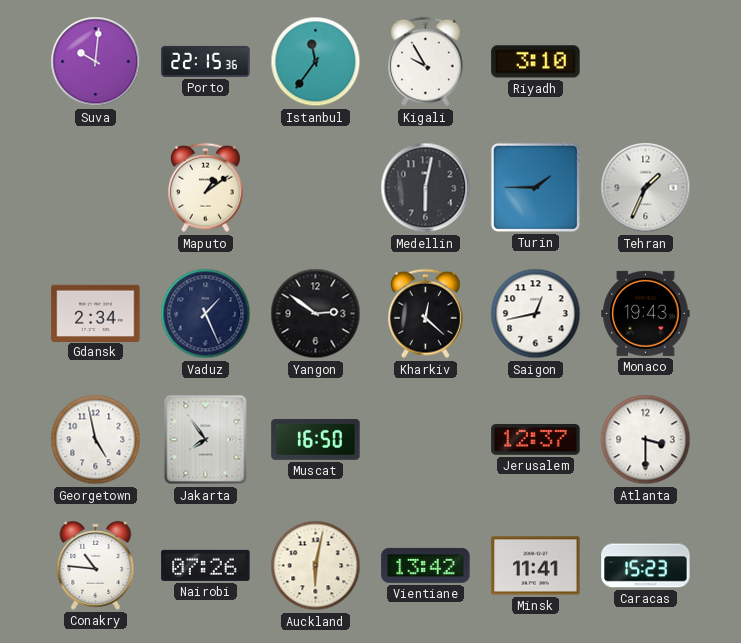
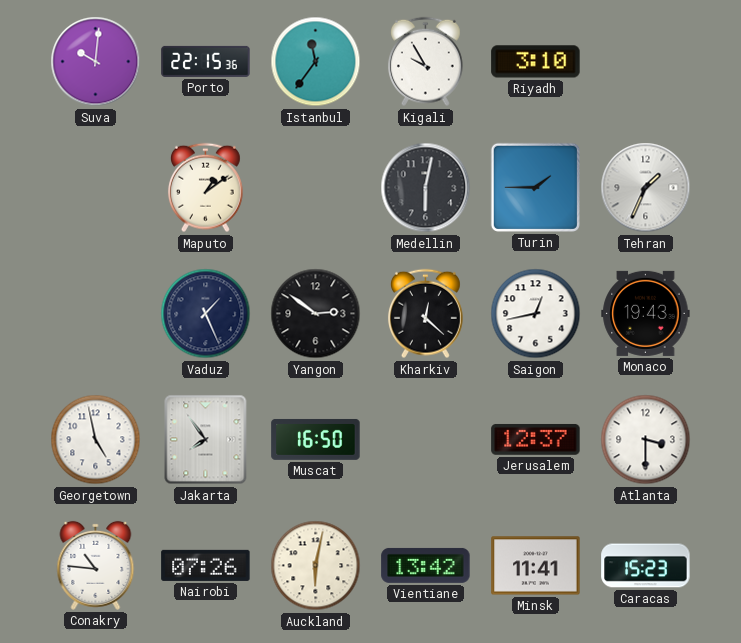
Gdansk: 2:34 -> none (96, 313)
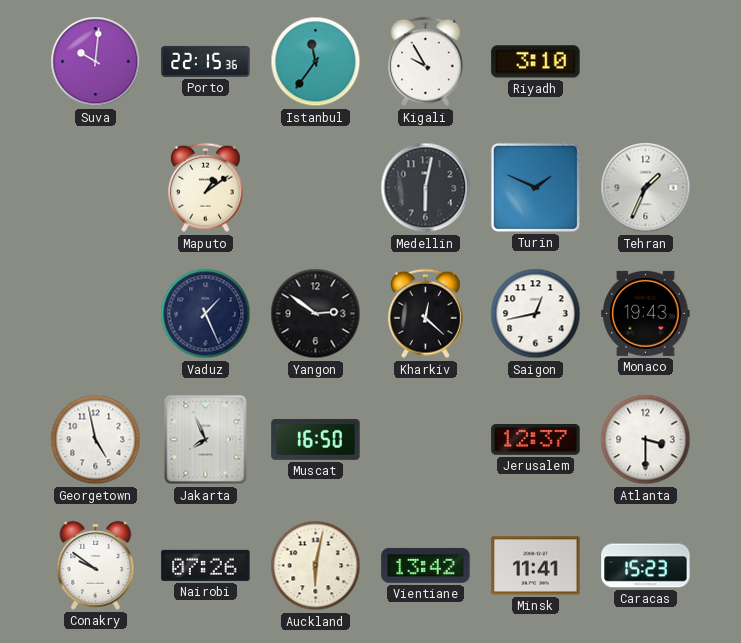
Turin: 1:45 -> 1:49 (535, 187)
Jakarta: 7:54 -> 7:56 (206, 440)
Conakry: 10:46 -> 9:51 (96, 565)
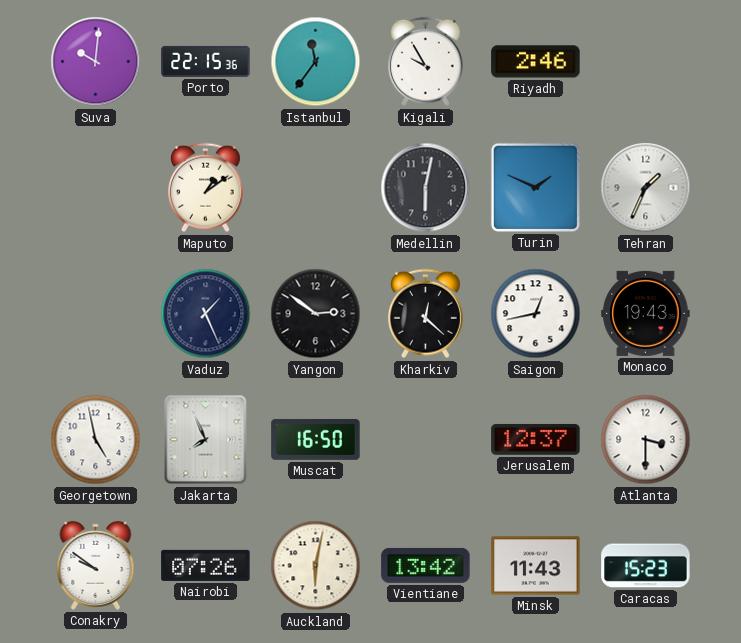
Riyadh: 3:10 -> 2:46 (536, 62)
Minsk: 11:41 -> 11:43 (536, 566)
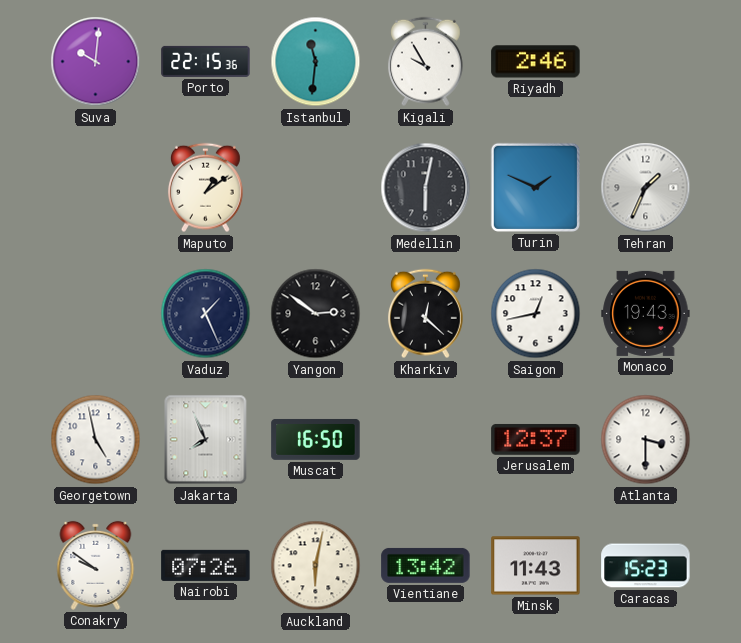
Istanbul: 11:36 -> 11:31 (316, 62)
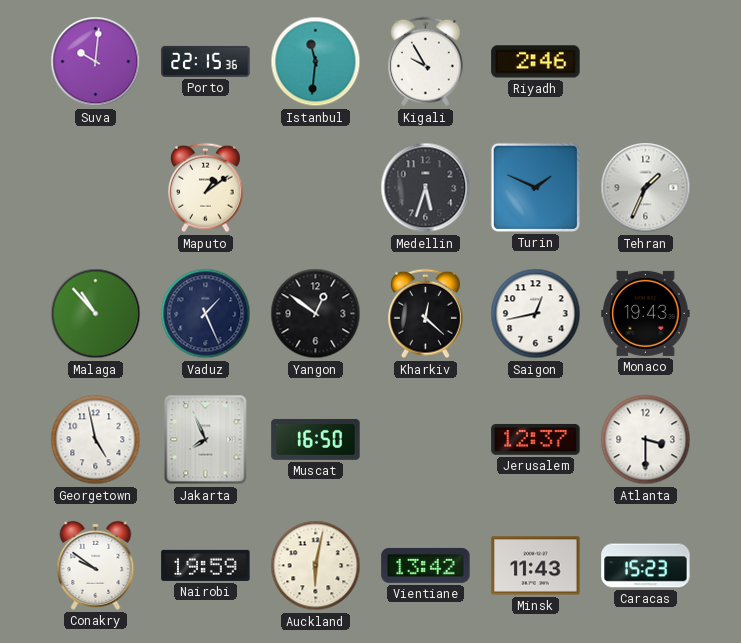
Medellin: 6:02 -> 5:33 (426, 188)
Malaga: none -> 10:53 (96, 314)
Yangon: 2:51 -> 12:51 (316, 314)
Nairobi: 07:26 -> 19:59 (206, 565)
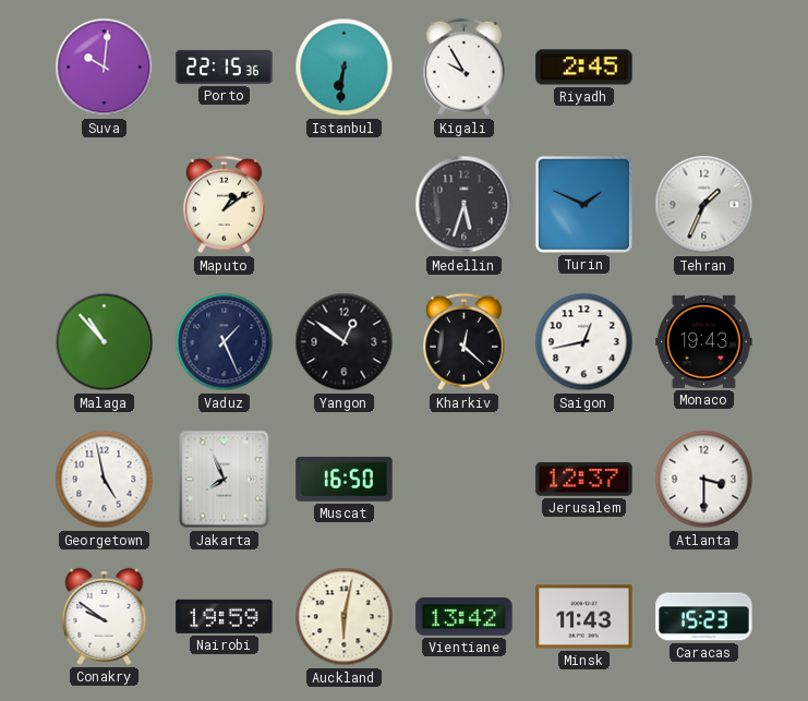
Istanbul: 11:31 -> 6:31 (345, 68)
Riyadh: 2:46 -> 2:45 (584, 68)
